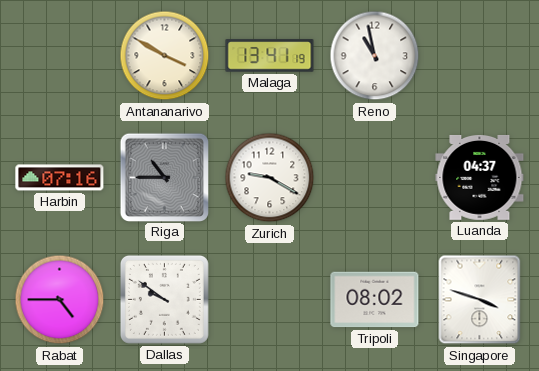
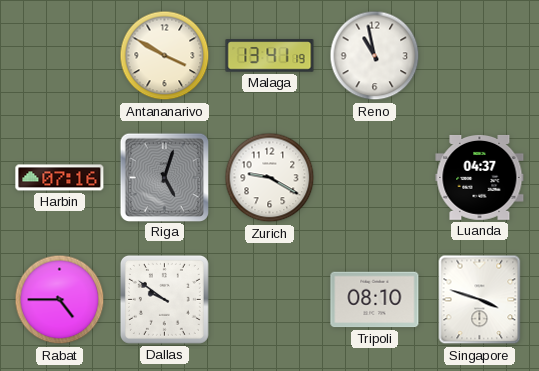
Riga: 10:45 -> 5:03 (164, 177)
Tripoli: 08:02 -> 08:10 (375, 300)
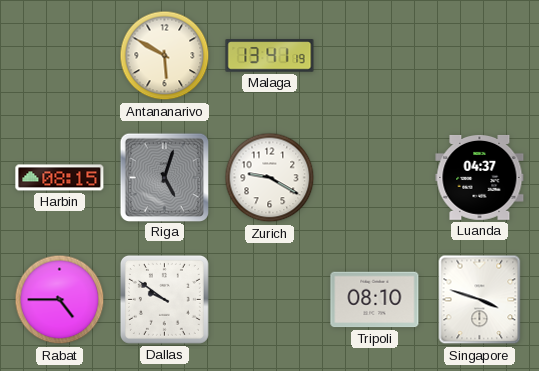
Antananarivo: 3:50 -> 5:50 (165, 56)
Reno: 10:58 -> none (375, 56)
Harbin: 07:16 -> 08:15 (60, 178)
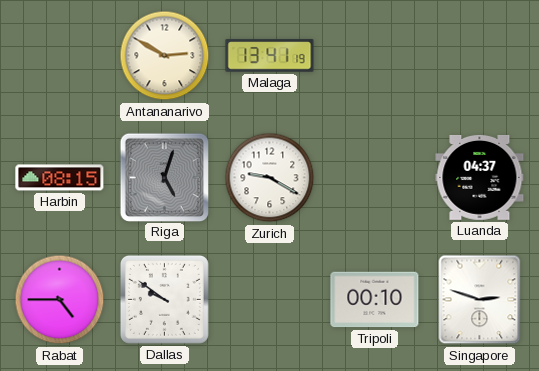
Antananarivo: 5:50 -> 2:50 (165, 56)
Tripoli: 08:10 -> 00:10 (375, 300)
Singapore: 3:48 -> 2:48 (480, 300)
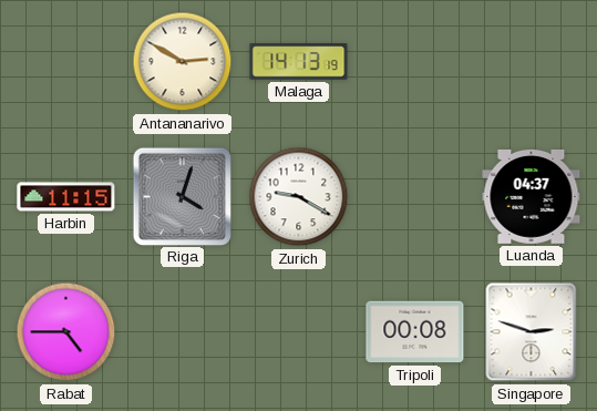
Malaga: 13:41 -> 14:13 (299, 62)
Harbin: 08:15 -> 11:15 (66, 197)
Riga: 5:03 -> 4:03 (182, 196)
Dallas: 9:51 -> none (164, 299)
Tripoli: 00:10 -> 00:08 (415, 332)
